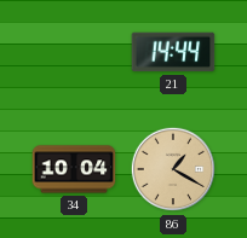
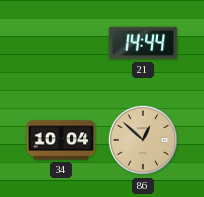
86: 1:20 -> 12:52 (143, 140)
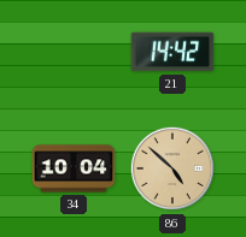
21: 14:44 -> 14:42 (172, 52)
86: 12:52 -> 4:52 (172, 168)
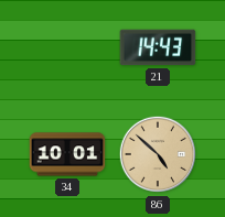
21: 14:42 -> 14:43 (158, 47)
34: 10:04 -> 10:01 (67, 154)
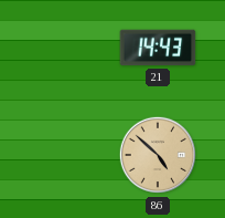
34: 10:01 -> none (67, 154)
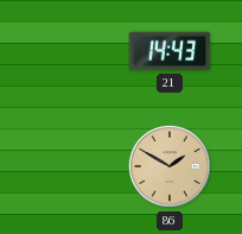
86: 4:52 -> 1:50 (170, 166)
